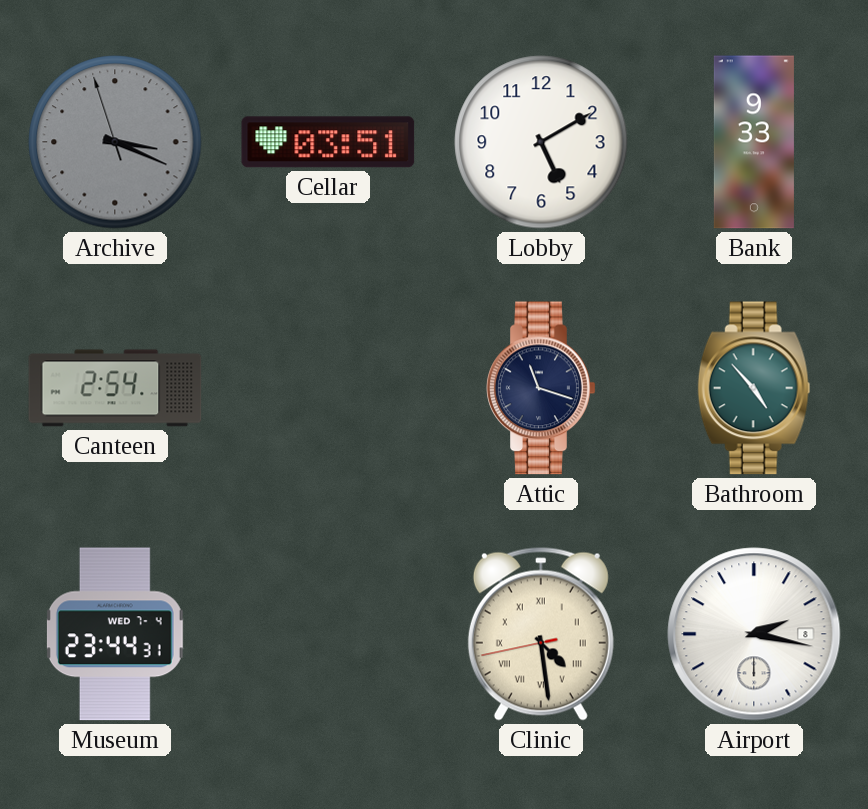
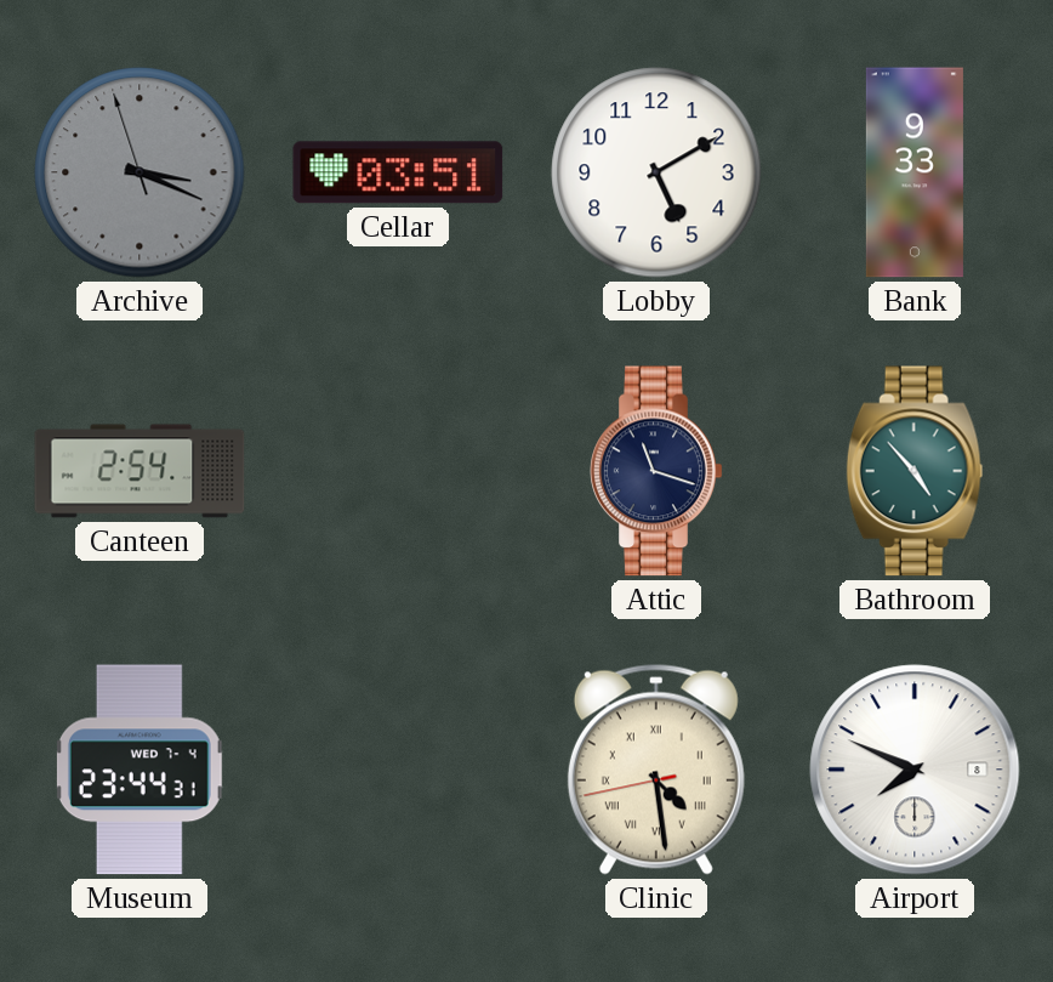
Airport: 2:17 -> 7:49 (915, 770)
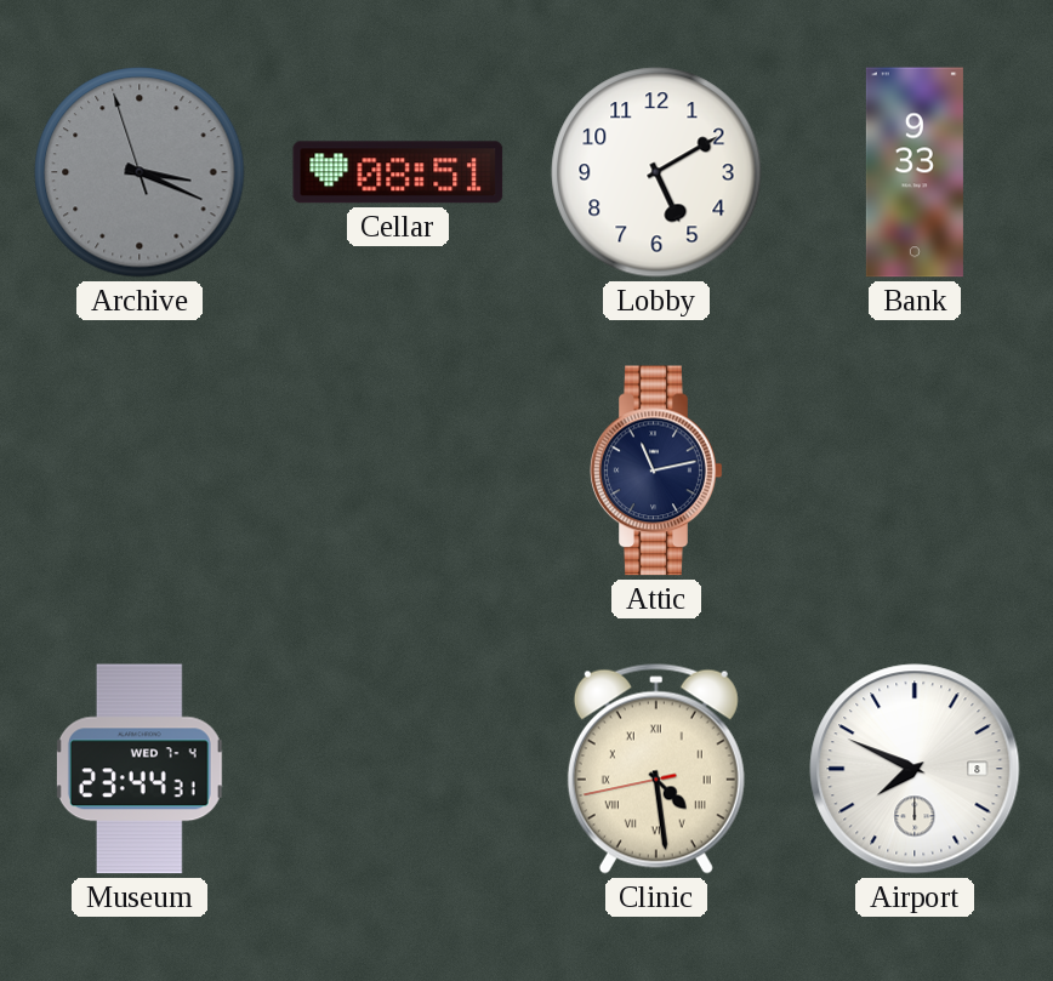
Cellar: 03:51 -> 08:51 (398, 172)
Canteen: 2:54 -> none (140, 471)
Attic: 11:18 -> 11:13 (656, 470)
Bathroom: 4:53 -> none (915, 471)
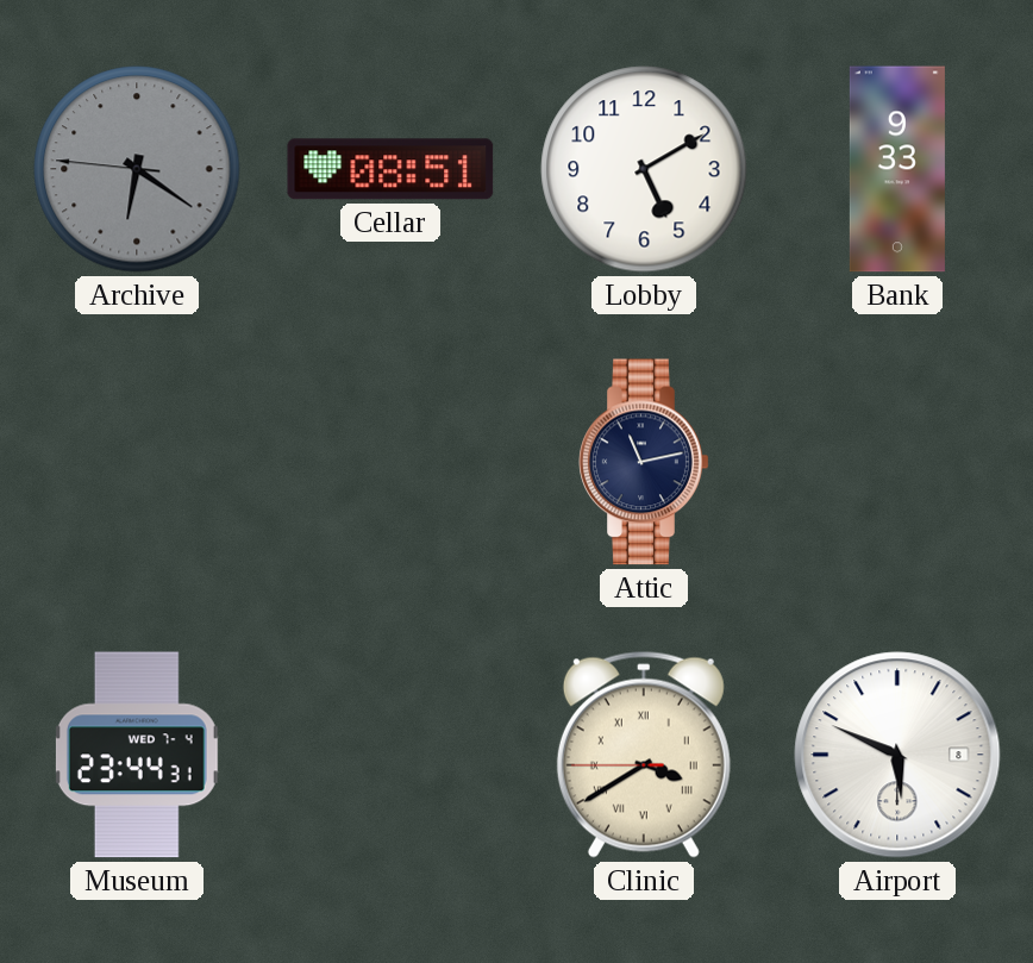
Archive: 3:18 -> 6:20 (137, 169)
Clinic: 4:28 -> 3:39 (644, 755)
Airport: 7:49 -> 5:49 (897, 755)
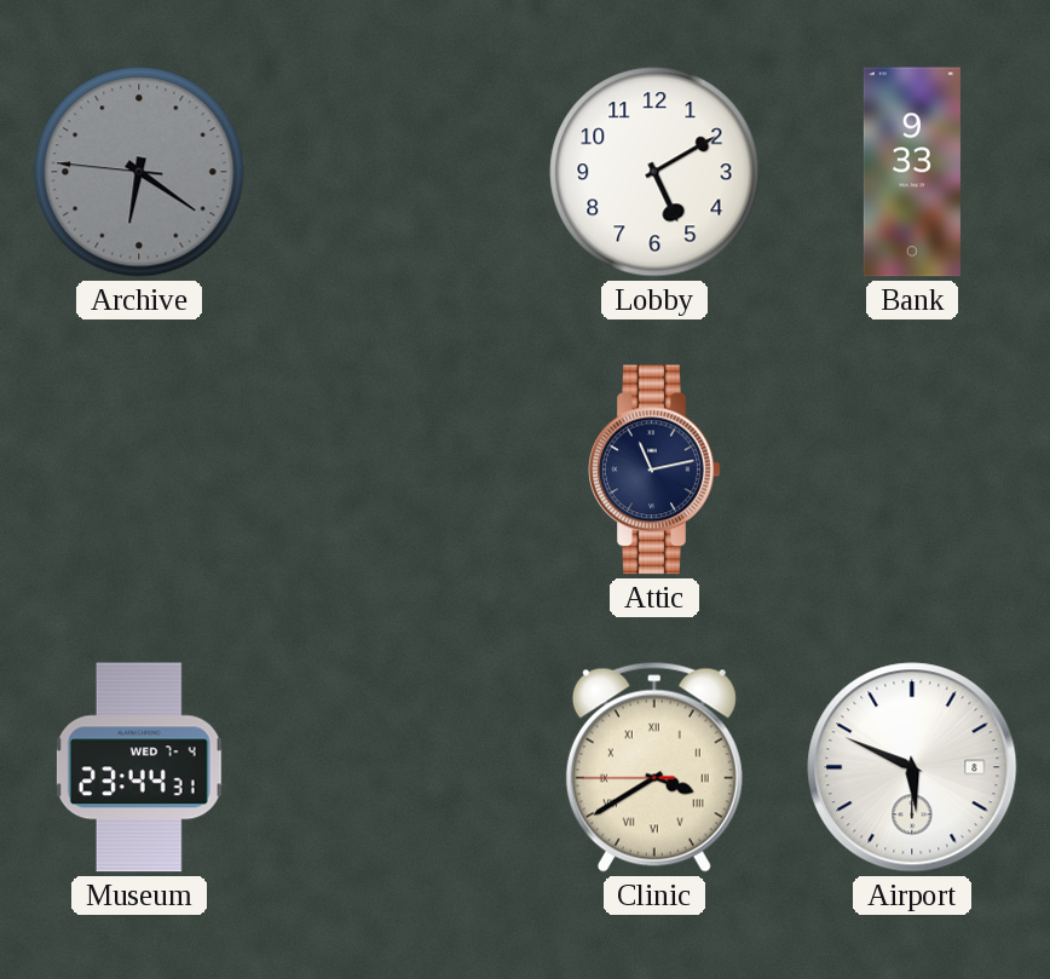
Cellar: 08:51 -> none (390, 169)
